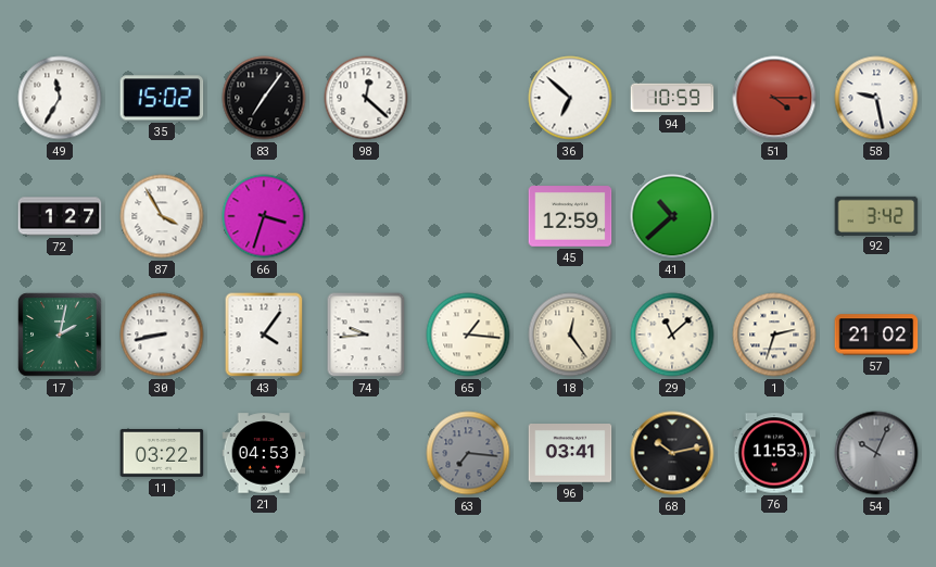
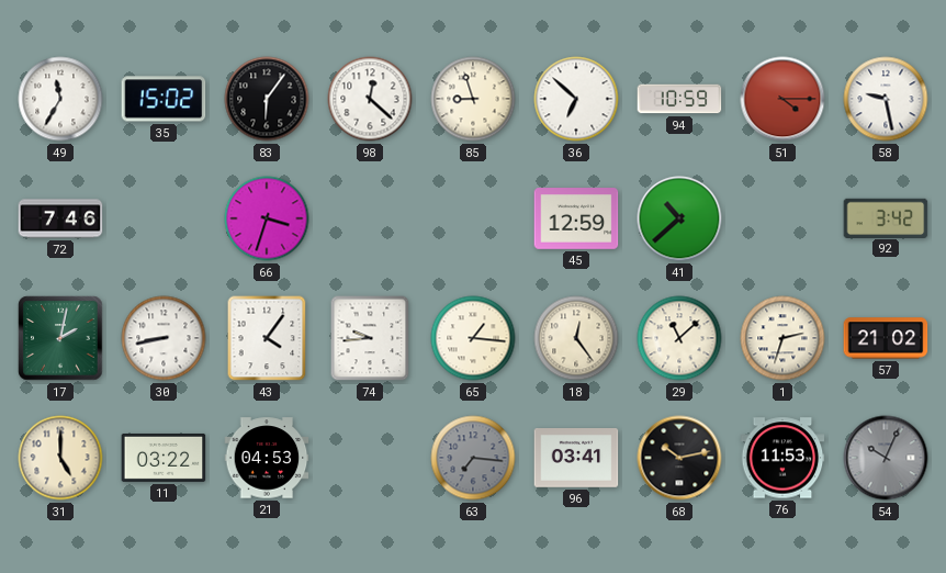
83: 7:06 -> 6:06 (267, 99)
85: none -> 8:57 (473, 99)
72: 1:27 -> 7:46 (60, 218)
87: 3:55 -> none (162, 216)
31: none -> 5:00 (60, 458)
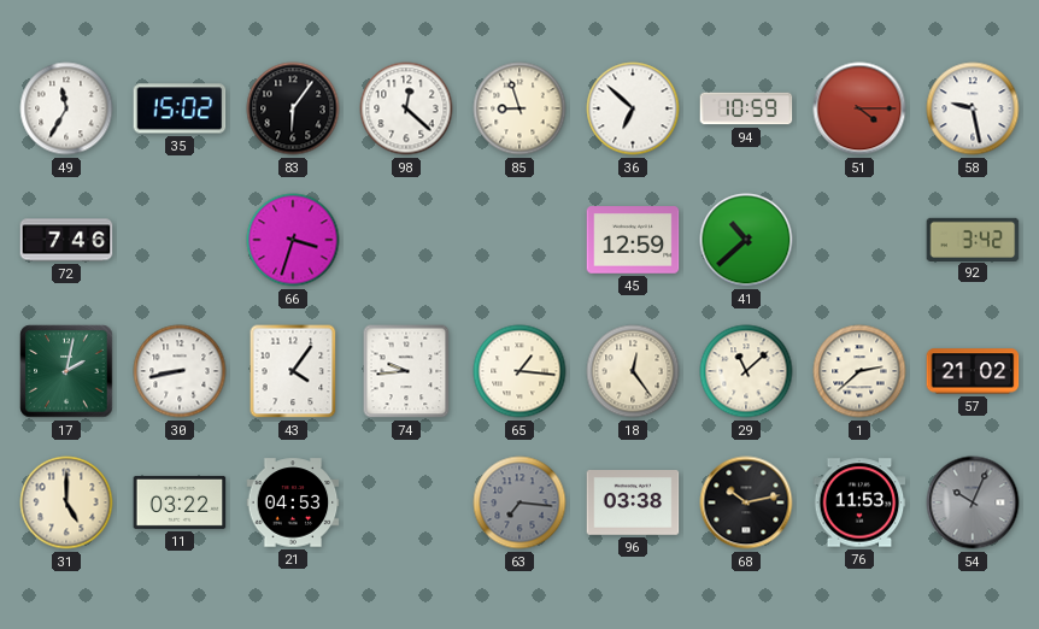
1: 2:33 -> 2:38 (859, 371)
96: 03:41 -> 03:38 (633, 504)
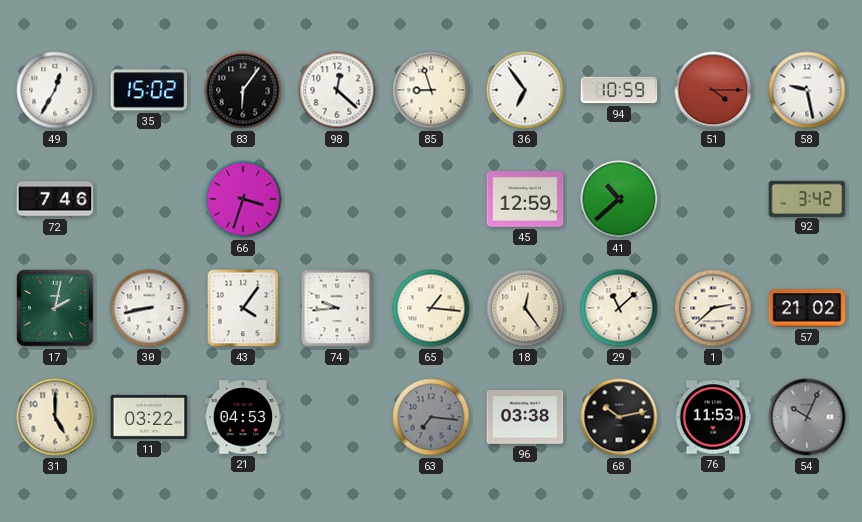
49: 11:35 -> 12:35 (55, 90)
36: 6:52 -> 6:54 (525, 90)
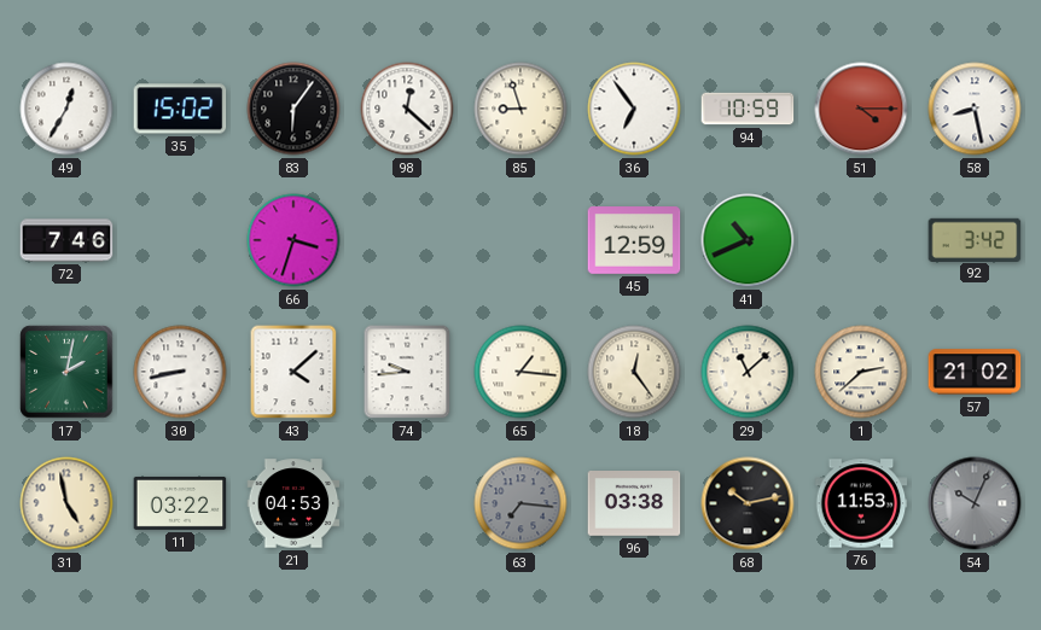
58: 9:28 -> 8:28 (975, 109)
41: 10:38 -> 10:41 (748, 240)
43: 4:06 -> 4:08 (293, 372)
31: 5:00 -> 4:58 (66, 503)
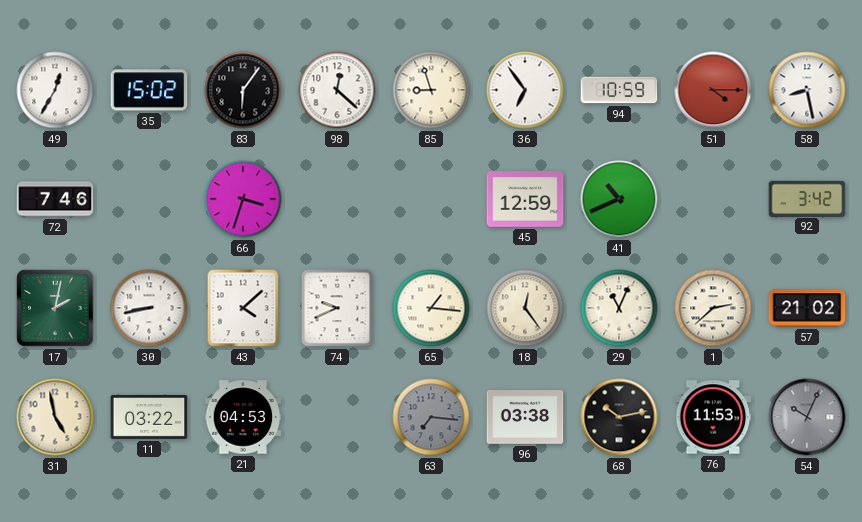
74: 9:44 -> 9:41 (337, 308)
29: 11:08 -> 11:04 (619, 308)
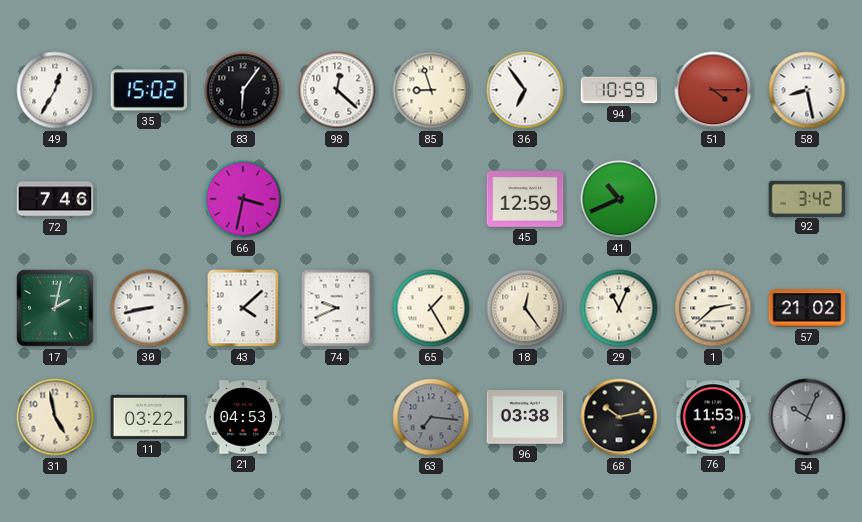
66: 3:33 -> 3:32 (243, 199)
65: 1:16 -> 1:25 (431, 308)
